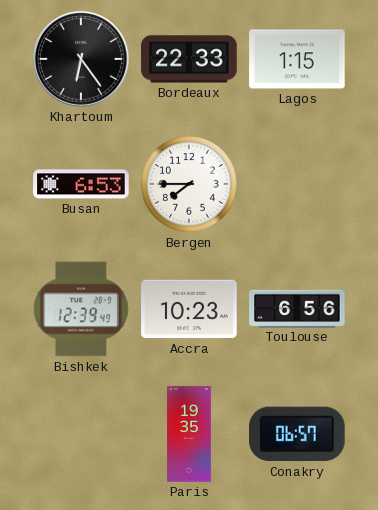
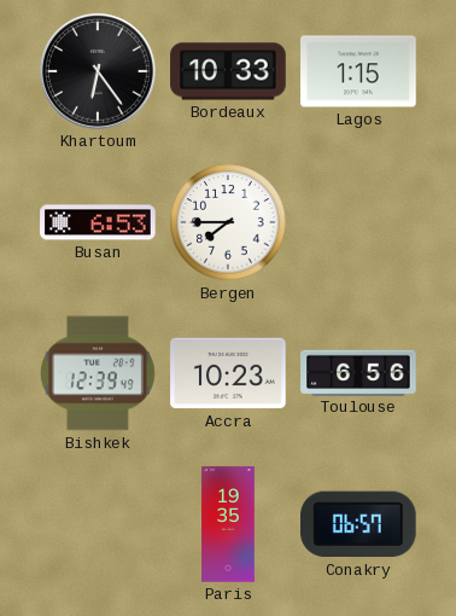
Bordeaux: 22:33 -> 10:33 (228, 71)
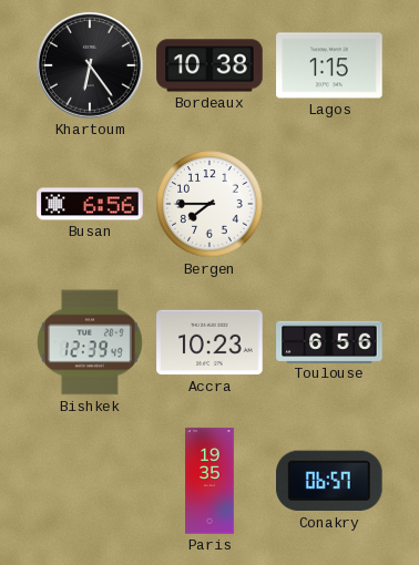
Bordeaux: 10:33 -> 10:38 (209, 65)
Busan: 6:53 -> 6:56 (90, 204)
